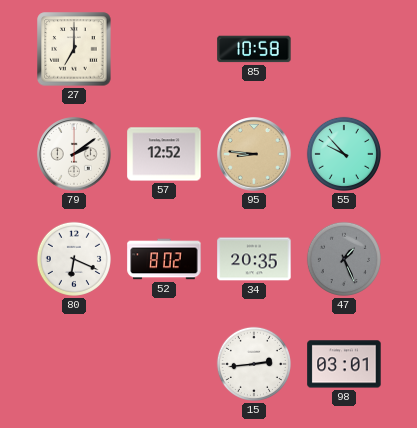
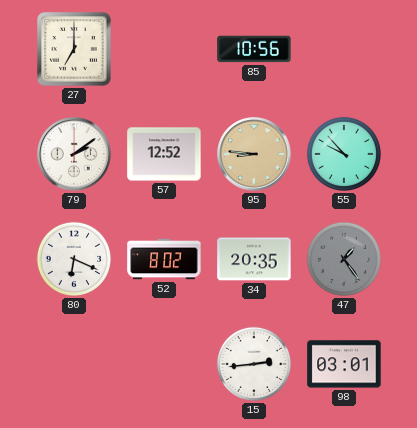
85: 10:58 -> 10:56 (254, 49)
47: 1:26 -> 1:24 (344, 259)
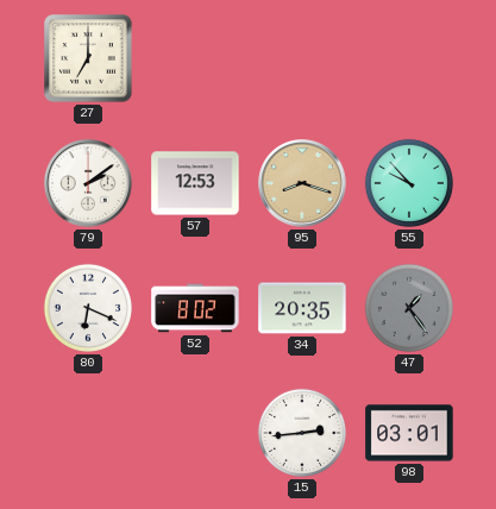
85: 10:56 -> none (254, 49)
57: 12:52 -> 12:53 (195, 183)
95: 8:46 -> 8:18 (302, 183)
